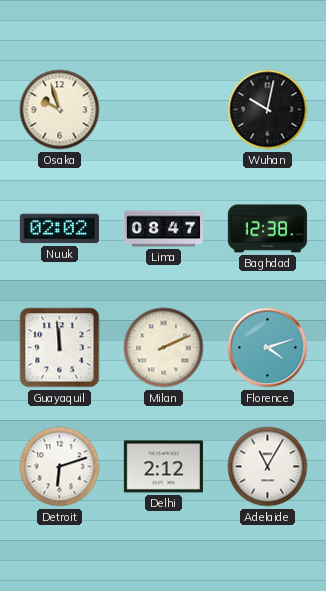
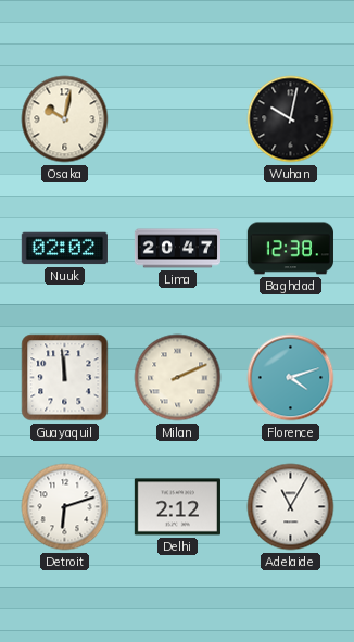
Osaka: 9:57 -> 10:02 (65, 119)
Lima: 08:47 -> 20:47 (177, 249)
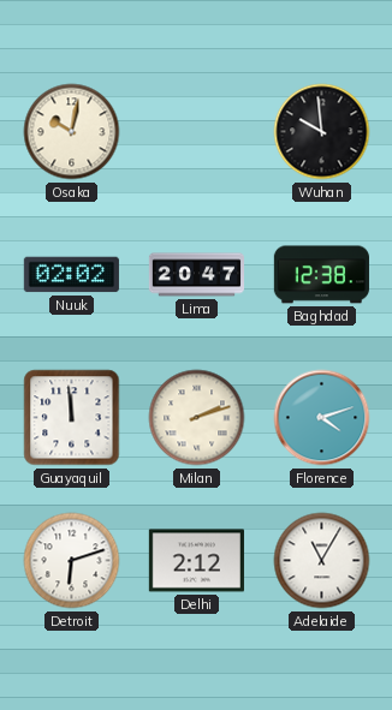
Wuhan: 10:02 -> 9:59 (322, 132)
Milan: 2:11 -> 2:12 (197, 418)
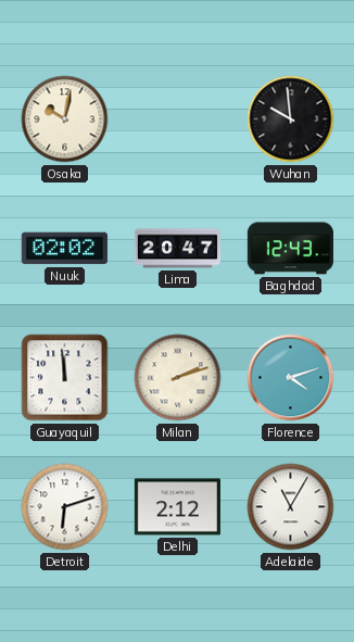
Baghdad: 12:38 -> 12:43 (290, 249)
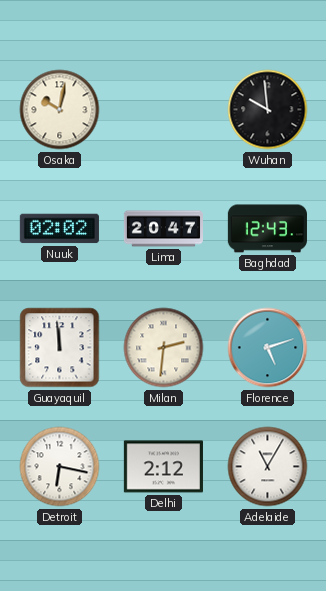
Milan: 2:12 -> 2:31 (164, 348)
Florence: 4:12 -> 5:12 (268, 348)
Detroit: 6:12 -> 6:17 (60, 467)
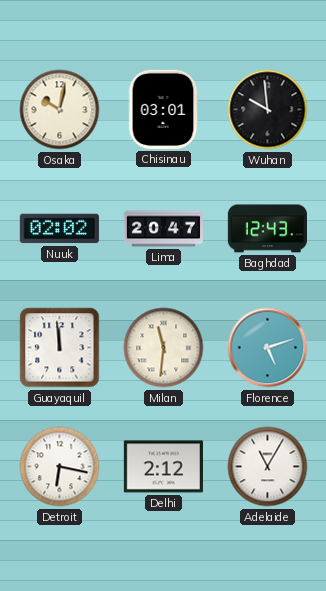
Chisinau: none -> 03:01 (163, 109)
Milan: 2:31 -> 11:31 (164, 348)
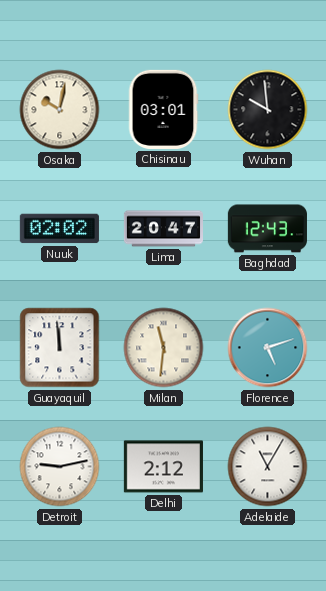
Detroit: 6:17 -> 9:13 (60, 467)
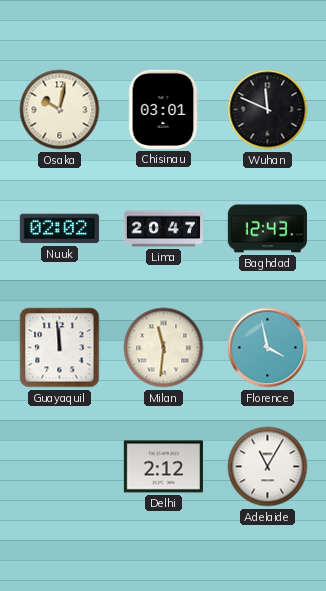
Wuhan: 9:59 -> 11:49 (268, 110)
Florence: 5:12 -> 3:58 (268, 348)
Detroit: 9:13 -> none (60, 467)
